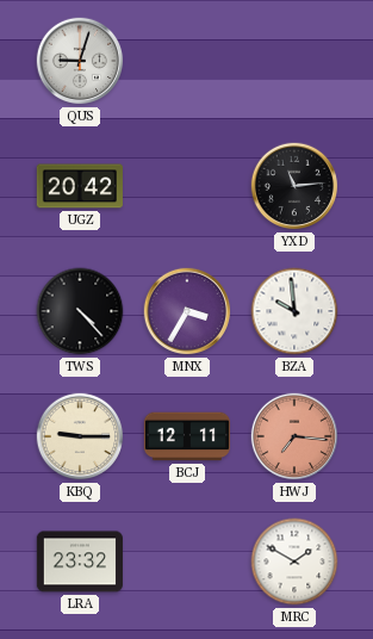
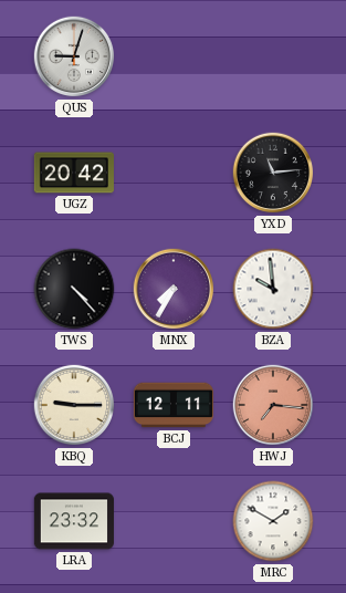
MNX: 3:35 -> 7:35 (174, 289)
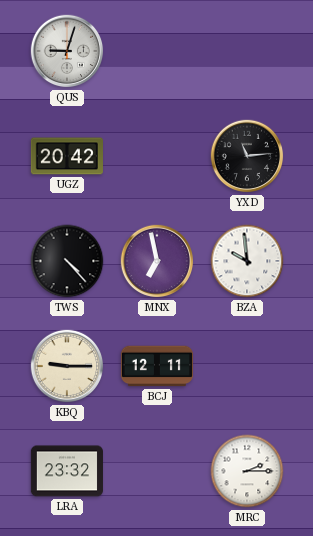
MNX: 7:35 -> 6:58 (157, 261)
HWJ: 7:16 -> none (273, 405)
MRC: 1:50 -> 2:15 (247, 471)
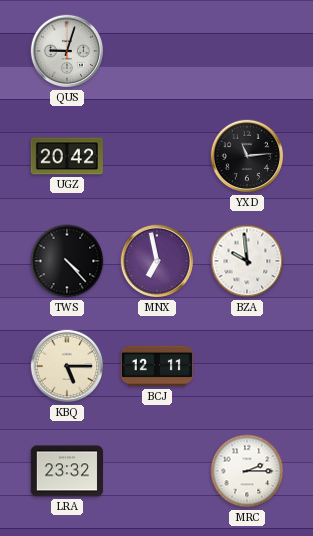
KBQ: 9:15 -> 5:15 (67, 366)
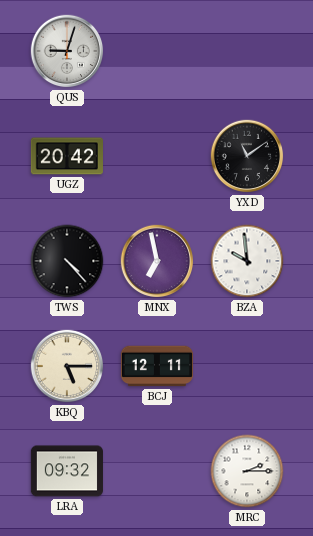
YXD: 11:14 -> 11:09 (247, 156)
LRA: 23:32 -> 09:32 (67, 471)
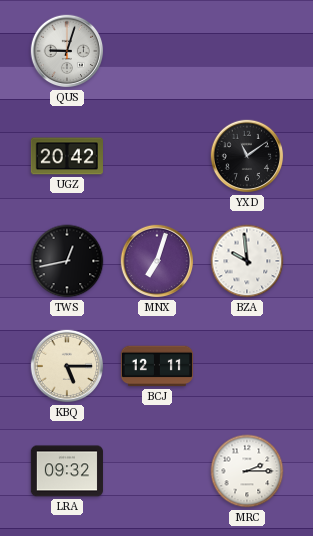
TWS: 4:23 -> 12:43 (67, 261)
MNX: 6:58 -> 7:03 (157, 261)
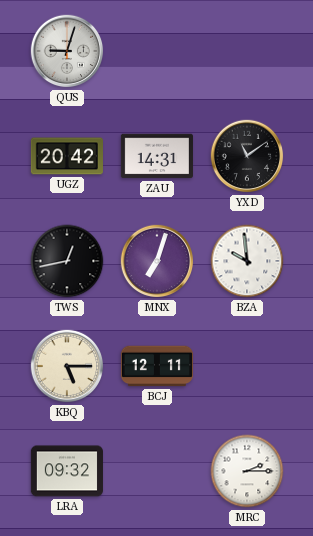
ZAU: none -> 14:31 (157, 156)
